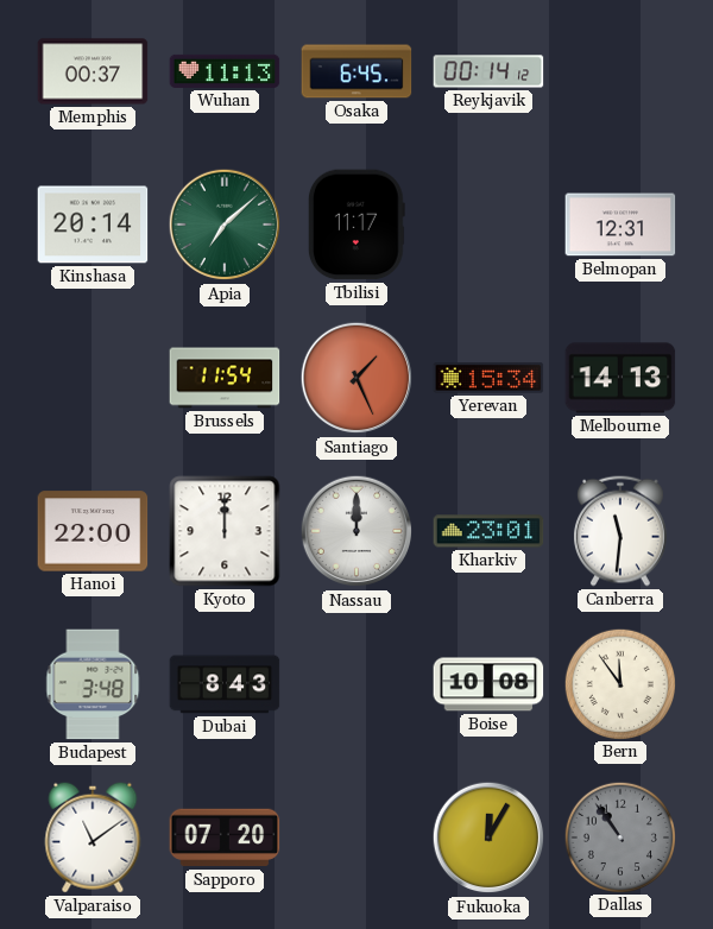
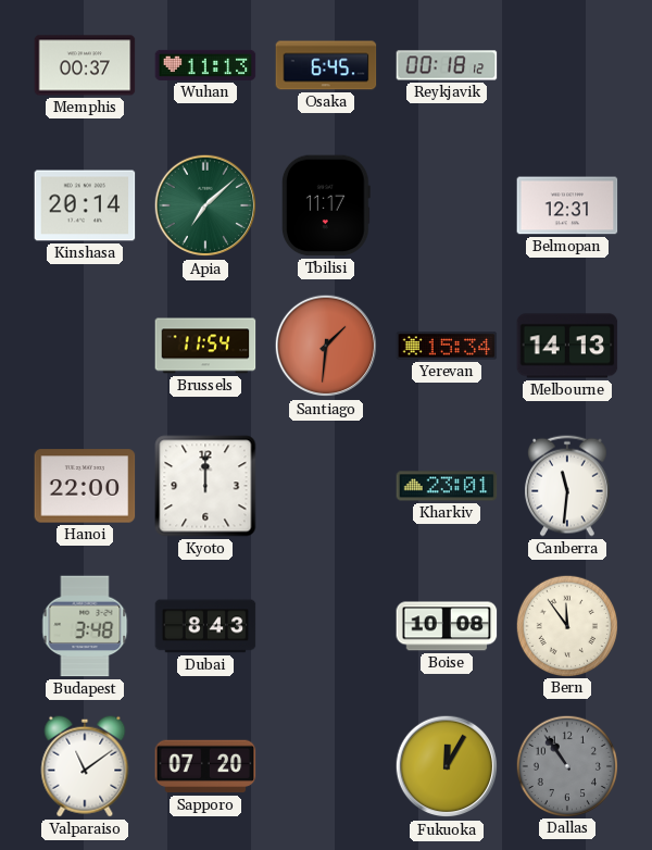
Reykjavik: 00:14 -> 00:18 (447, 65)
Santiago: 1:26 -> 1:31 (326, 346)
Nassau: 12:00 -> none (356, 531)
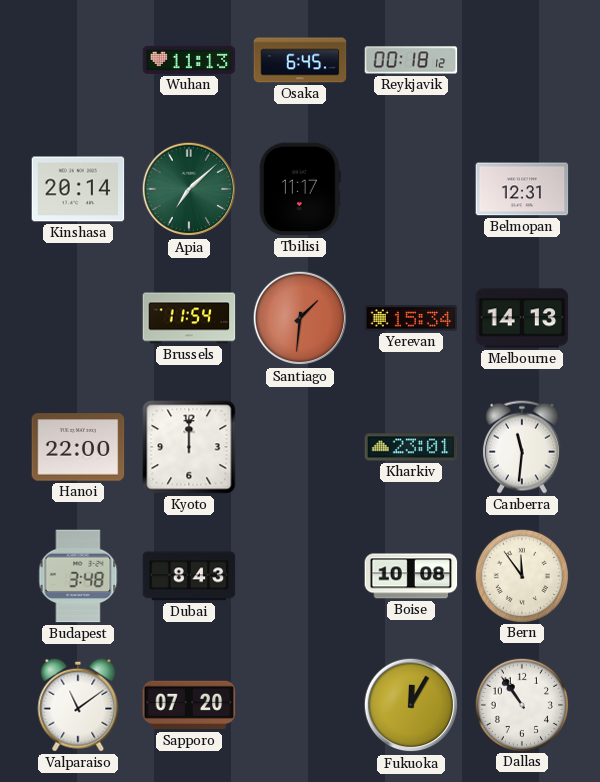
Memphis: 00:37 -> none (85, 65)
Dallas dial: grey -> white (521, 704)
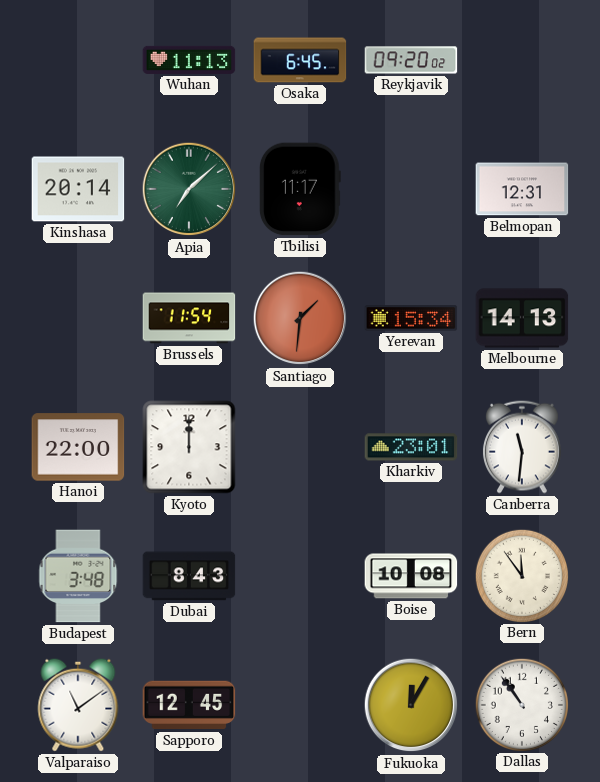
Reykjavik: 00:18 -> 09:20 (411, 60)
Sapporo: 07:20 -> 12:45 (189, 705)
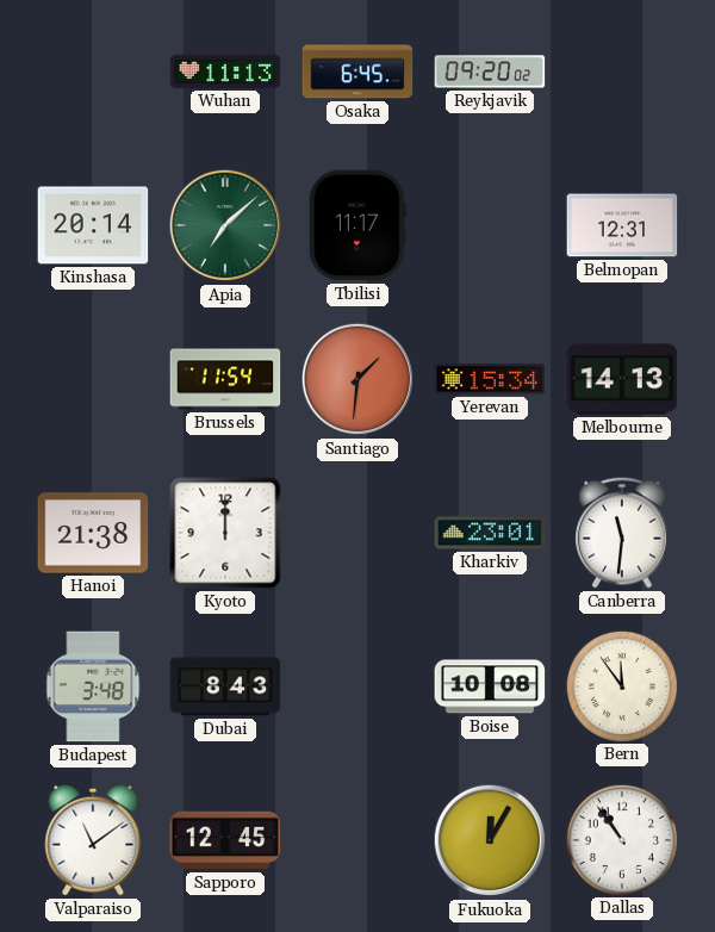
Hanoi: 22:00 -> 21:38 (93, 533)
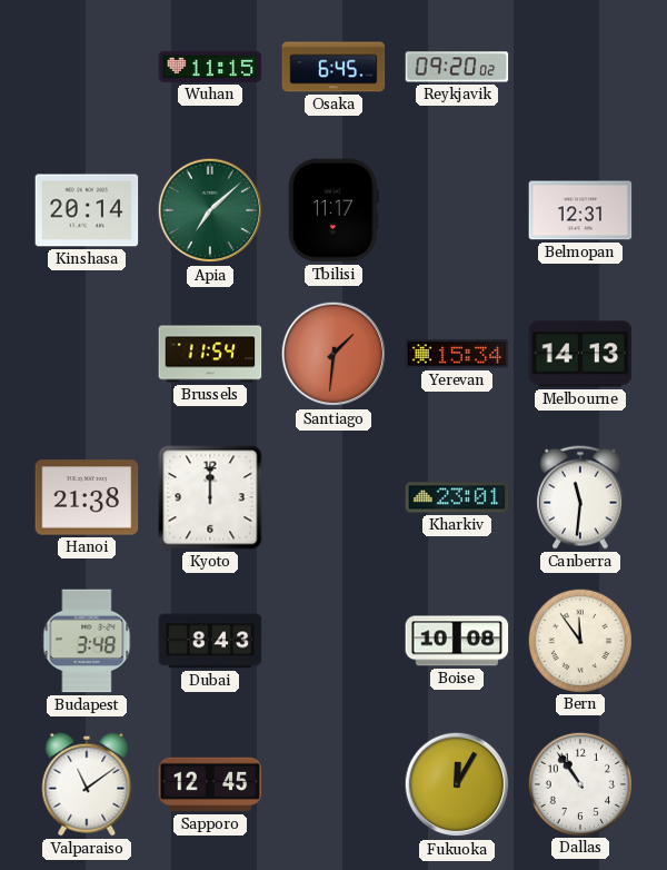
Wuhan: 11:13 -> 11:15 (210, 67)
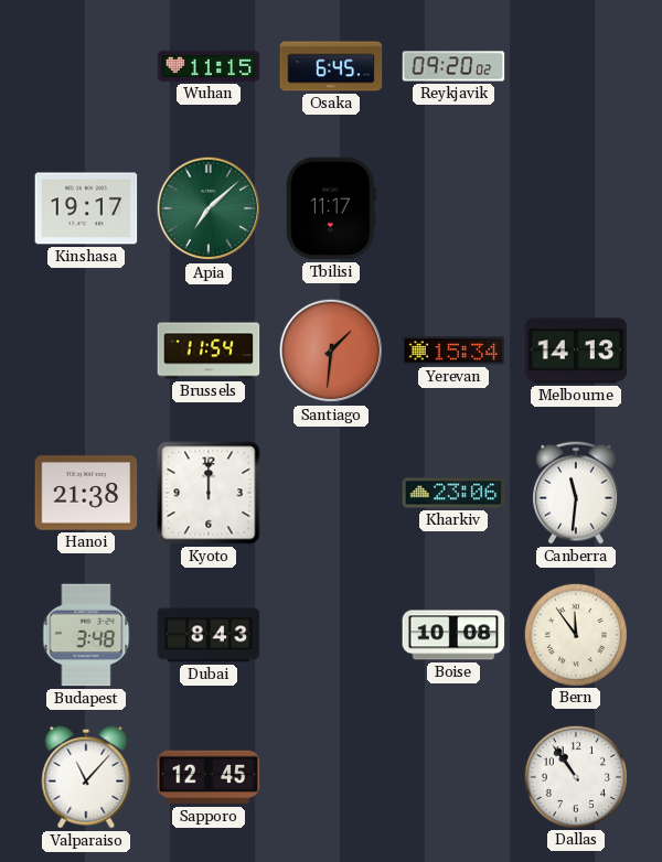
Kinshasa: 20:14 -> 19:17 (86, 208)
Belmopan: 12:31 -> none (580, 210)
Kharkiv: 23:01 -> 23:06 (453, 493)
Valparaiso: 11:09 -> 11:07 (86, 777)
Fukuoka: 12:05 -> none (457, 784)
